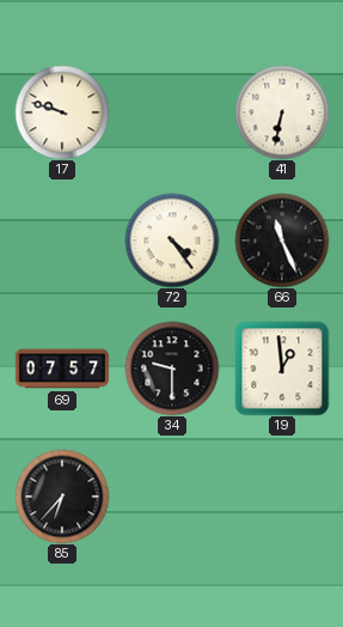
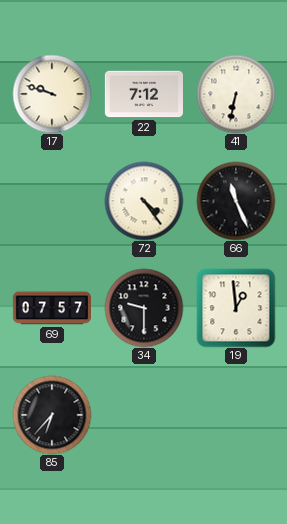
22: none -> 7:12 (144, 94)
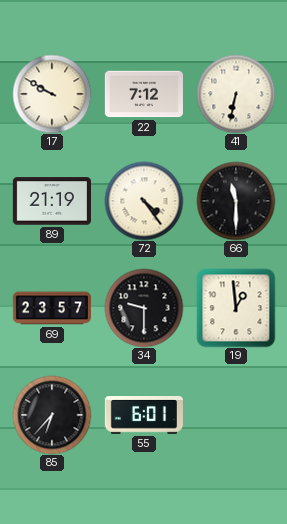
17: 9:48 -> 9:50 (52, 94)
89: none -> 21:19 (52, 201)
66: 11:26 -> 11:30 (236, 201)
69: 07:57 -> 23:57 (51, 308)
55: none -> 6:01 (144, 416)
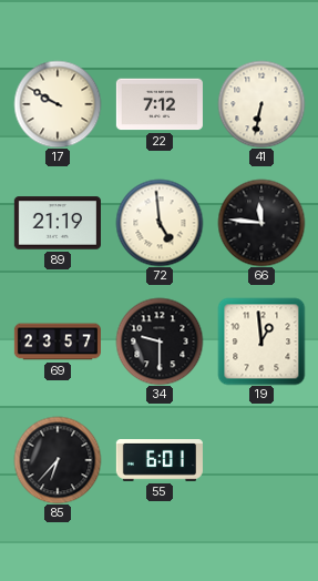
72: 4:24 -> 4:59 (160, 223)
66: 11:30 -> 11:46 (261, 223)
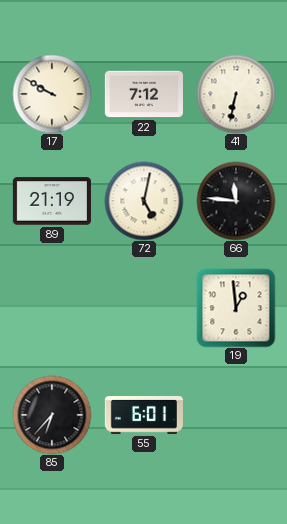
72: 4:59 -> 5:02 (144, 201)
69: 23:57 -> none (57, 342)
34: 9:30 -> none (160, 342)
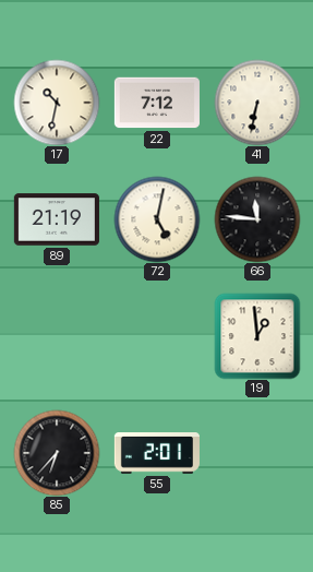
17: 9:50 -> 10:32 (57, 103)
55: 6:01 -> 2:01 (157, 454)
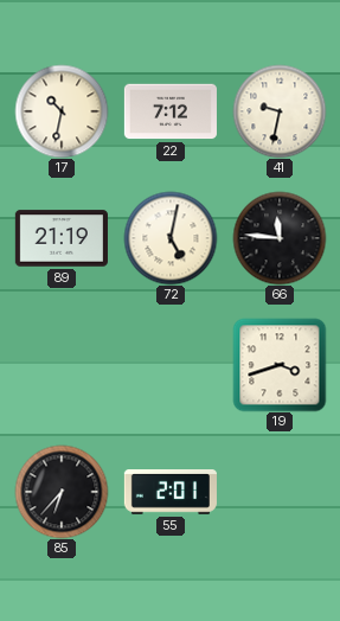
41: 6:32 -> 9:32 (280, 111)
19: 12:59 -> 3:42 (280, 365)
